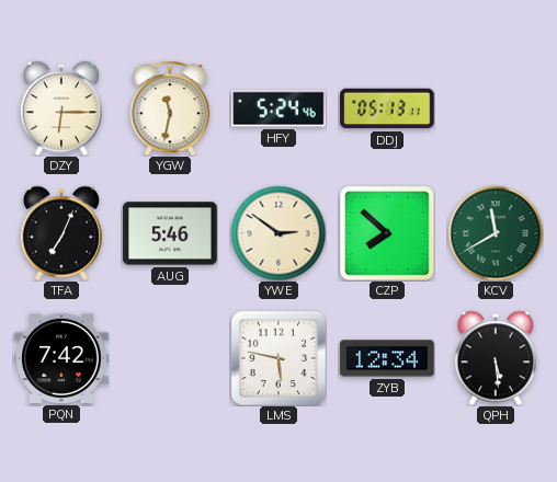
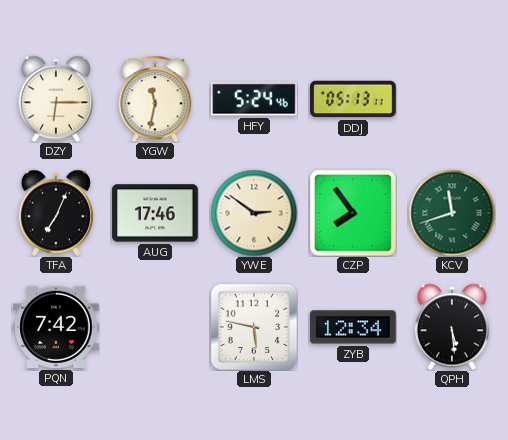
AUG: 5:46 -> 17:46 (155, 213)
CZP: 7:52 -> 7:54 (353, 213)
KCV: 11:40 -> 11:42 (452, 213)
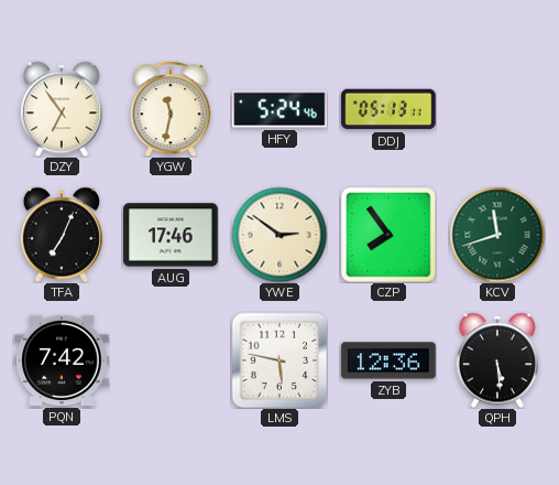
DZY: 6:15 -> 6:54 (62, 109)
ZYB: 12:34 -> 12:36 (388, 360)
